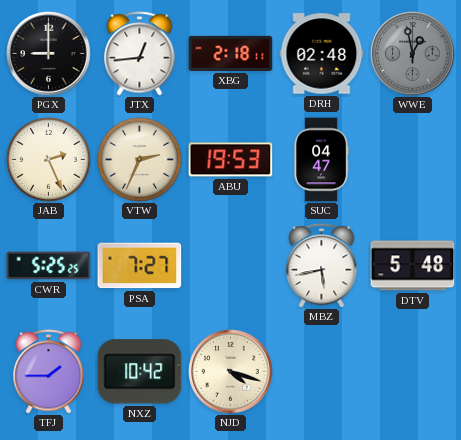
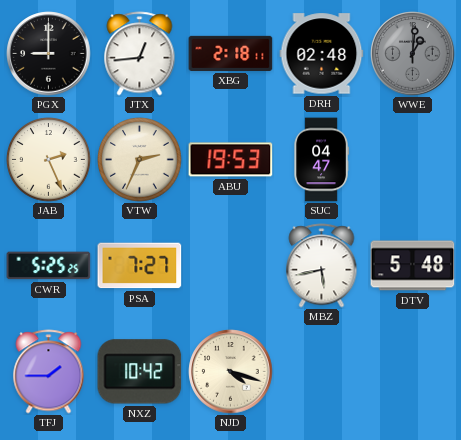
WWE: 12:58 -> 1:01 (413, 54)
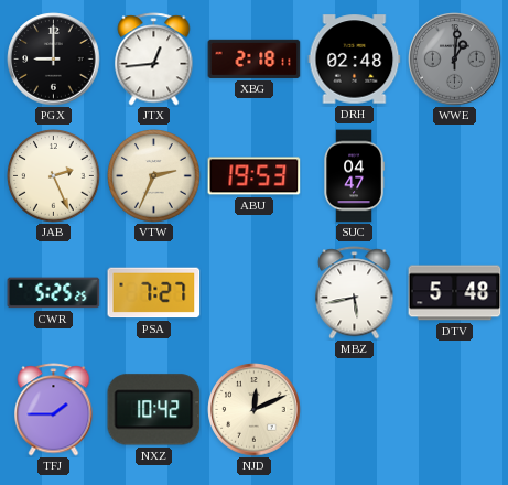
NJD: 4:18 -> 12:11 (255, 410)
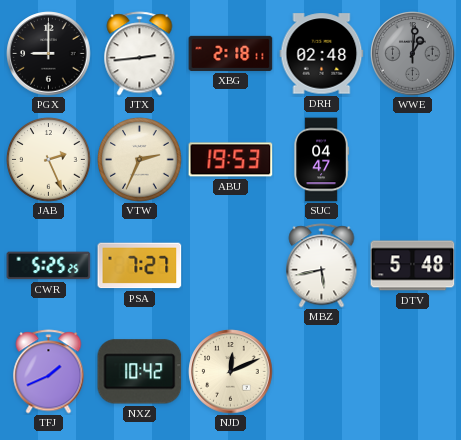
JTX: 12:44 -> 2:44 (140, 54)
TFJ: 1:45 -> 1:41 (49, 372)
